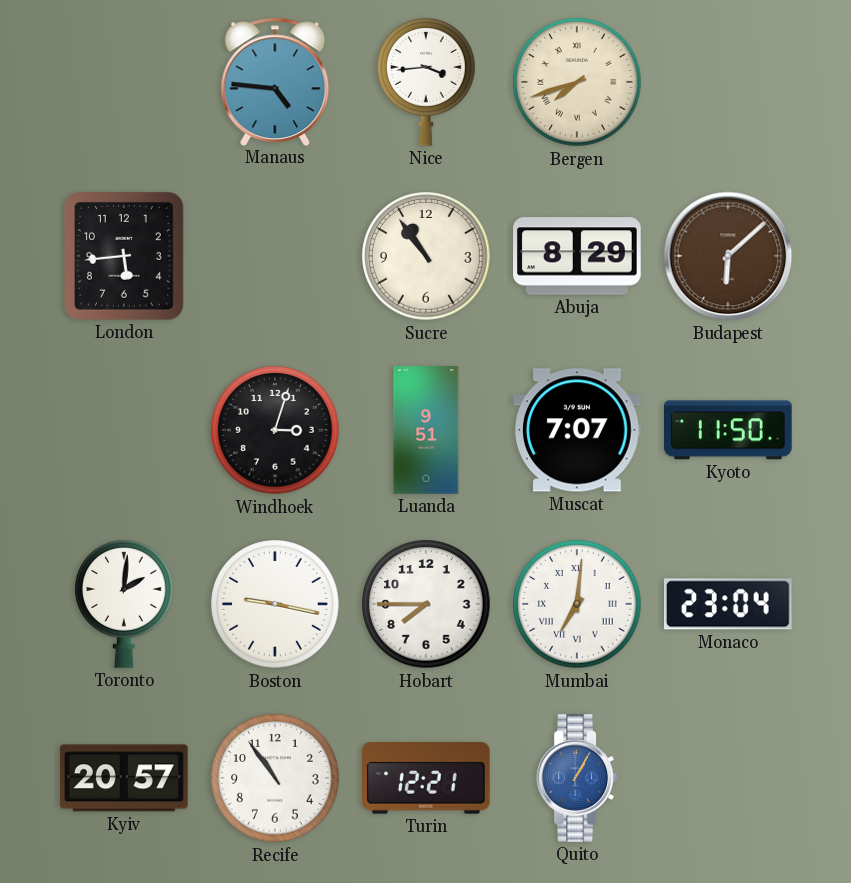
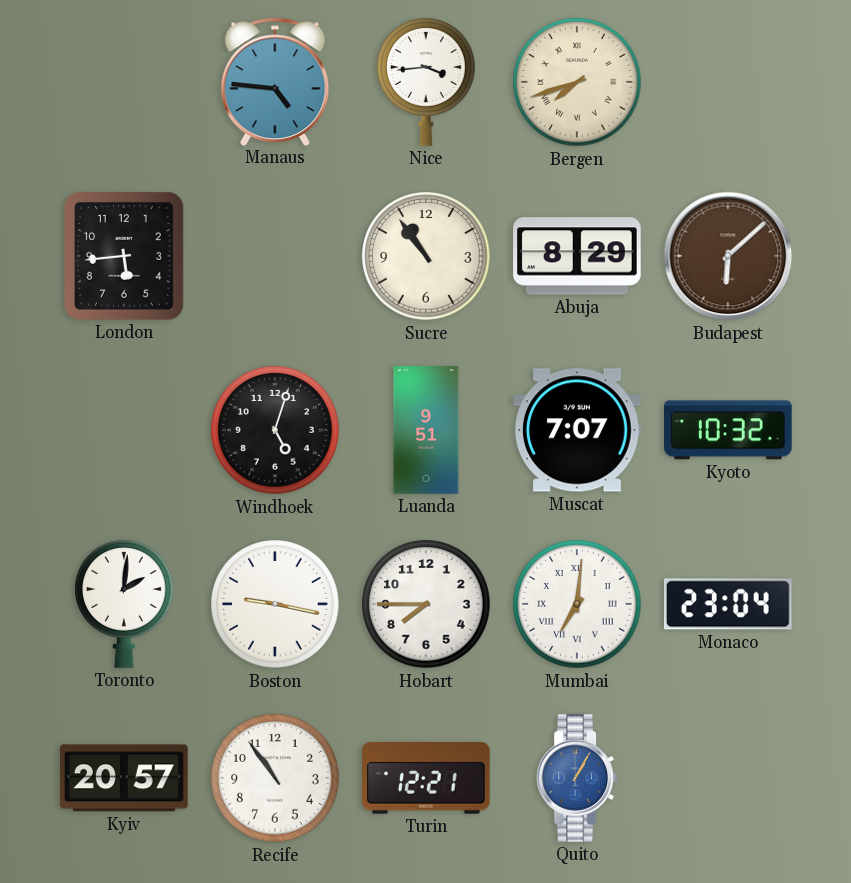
Windhoek: 3:03 -> 5:03 (275, 430)
Kyoto: 11:50 -> 10:32 (729, 430)
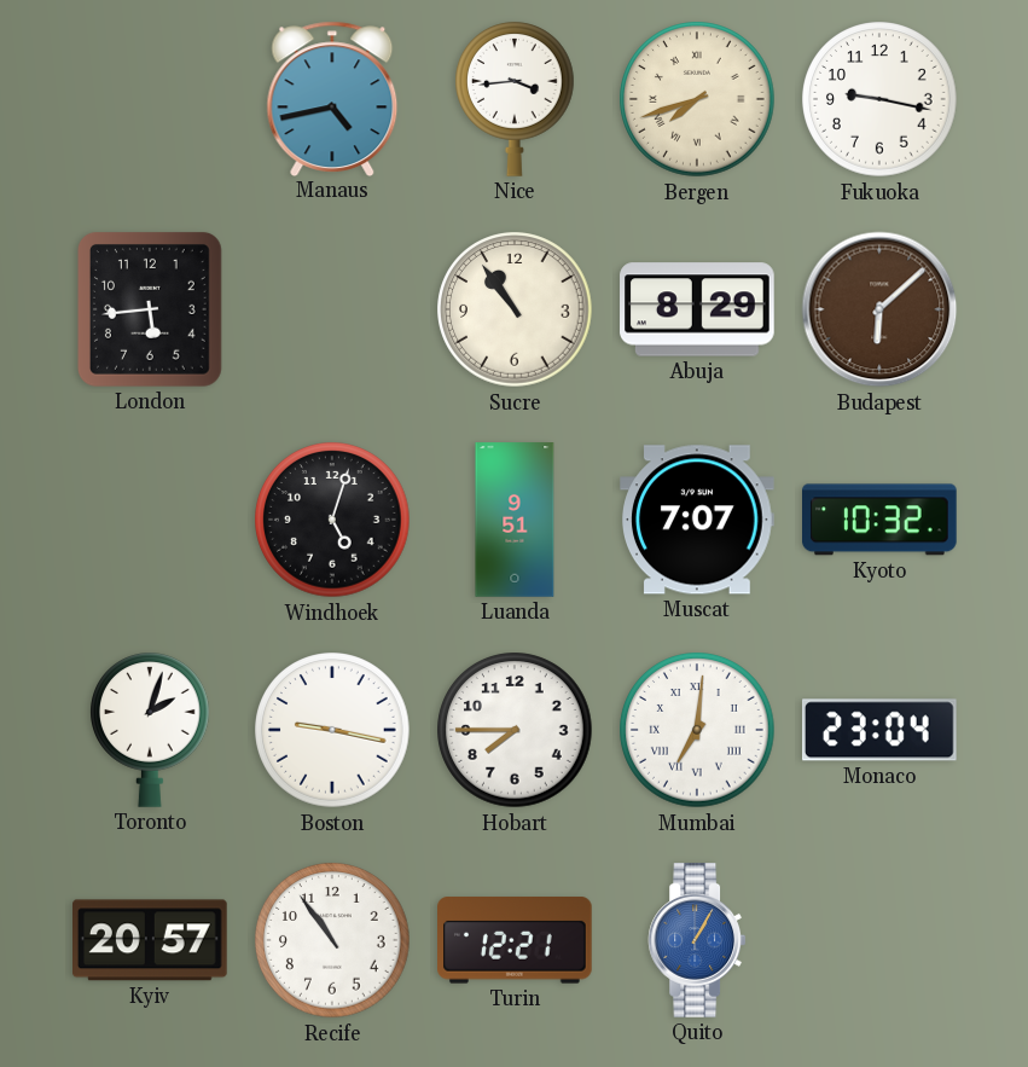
Manaus: 4:46 -> 4:43 (332, 98)
Fukuoka: none -> 9:17 (879, 99)
Toronto: 2:01 -> 2:03 (151, 730)
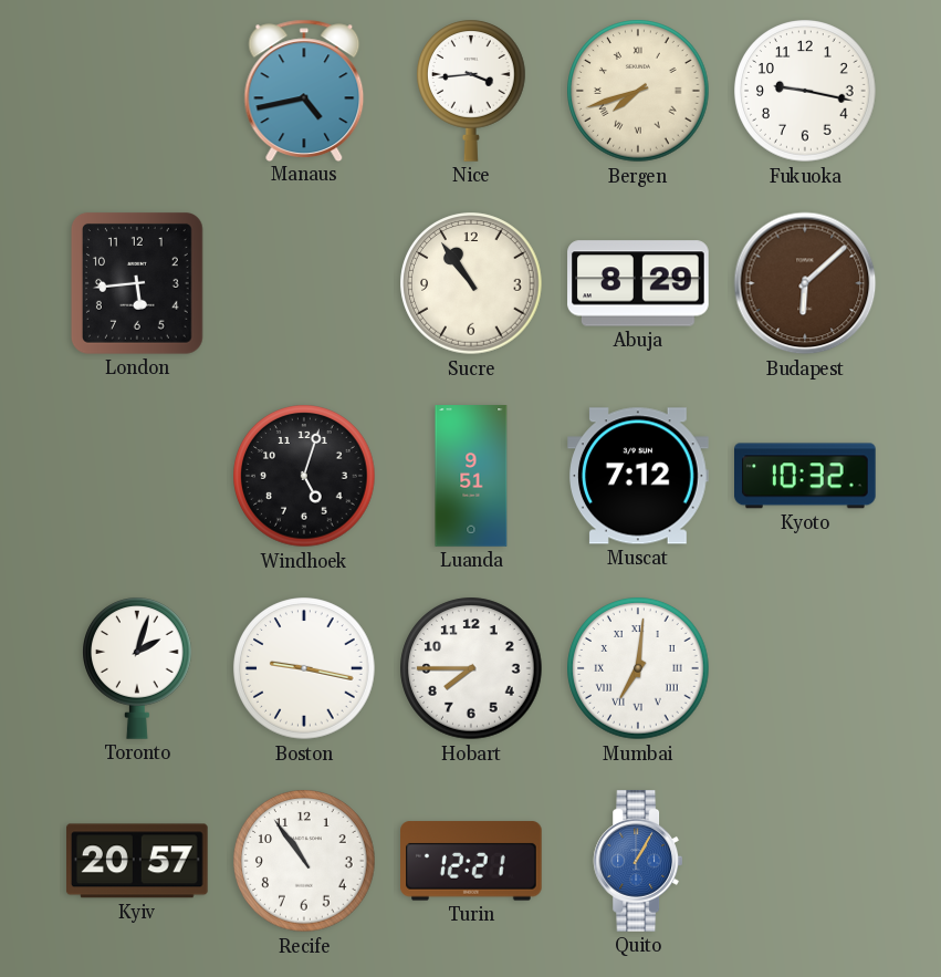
Muscat: 7:07 -> 7:12 (639, 476)
Monaco: 23:04 -> none (881, 730)
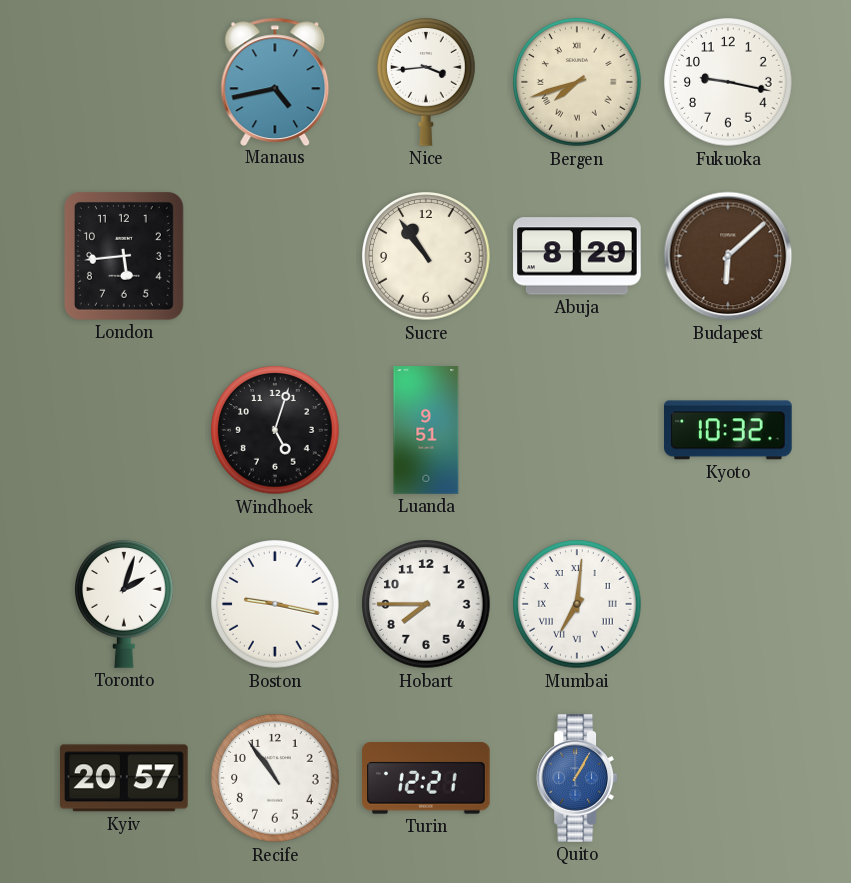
Muscat: 7:12 -> none (639, 476)
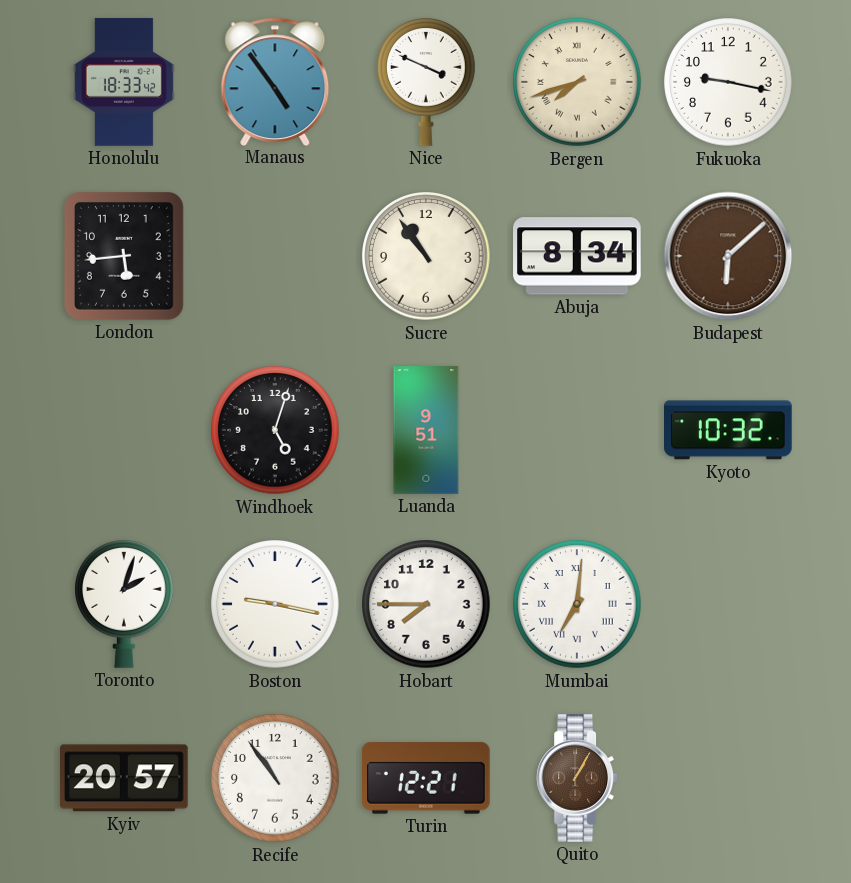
Honolulu: none -> 18:33 (124, 82)
Manaus: 4:43 -> 4:54 (275, 81)
Nice: 3:44 -> 3:49 (427, 82)
Abuja: 8:29 -> 8:34 (577, 256)
Quito dial: blue -> brown (577, 778)
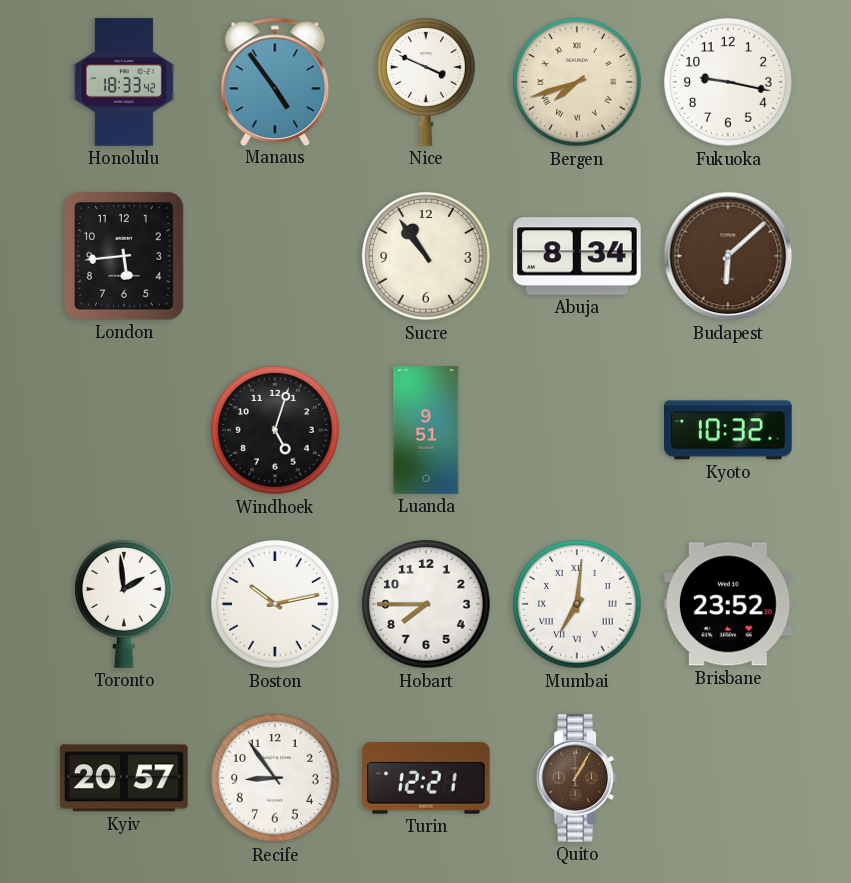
Toronto: 2:03 -> 1:59 (125, 604)
Boston: 9:17 -> 10:13 (275, 604)
Brisbane: none -> 23:52 (729, 604)
Recife: 10:54 -> 8:54 (275, 778)
